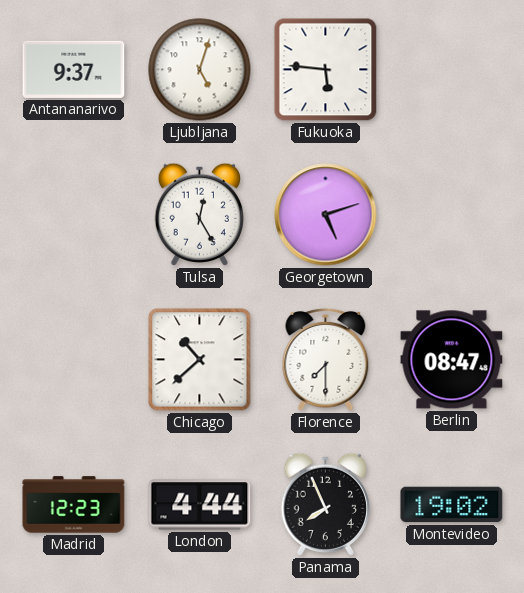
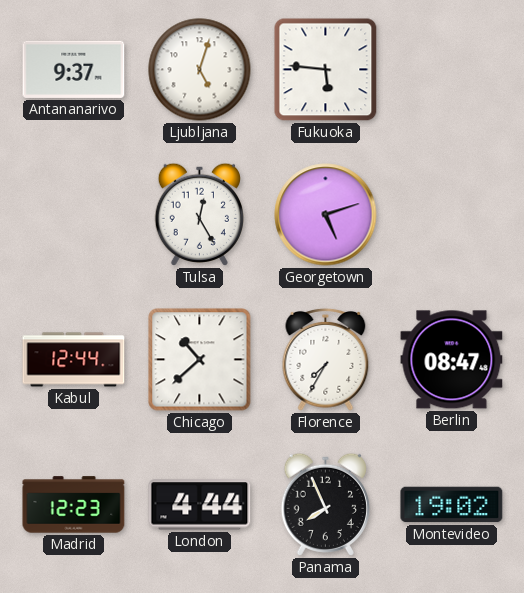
Kabul: none -> 12:44 (74, 360)
Florence: 7:30 -> 7:35 (326, 359)
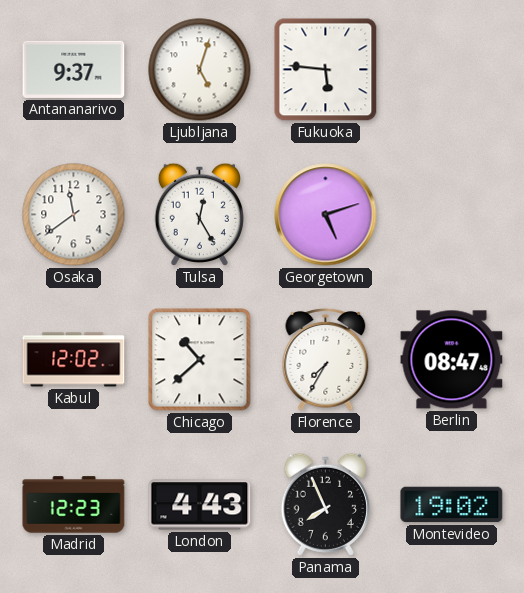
Osaka: none -> 11:39 (74, 215)
Kabul: 12:44 -> 12:02 (74, 360)
London: 4:44 -> 4:43 (200, 505)
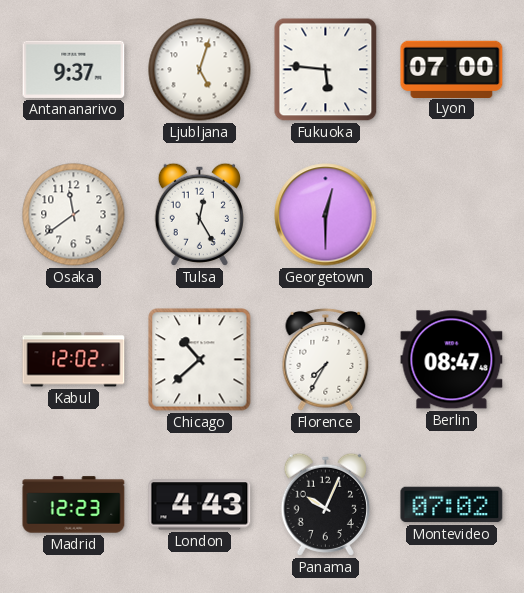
Lyon: none -> 07:00 (452, 69)
Georgetown: 5:12 -> 12:30 (326, 215)
Panama: 7:56 -> 10:04 (325, 504)
Montevideo: 19:02 -> 07:02 (452, 505)
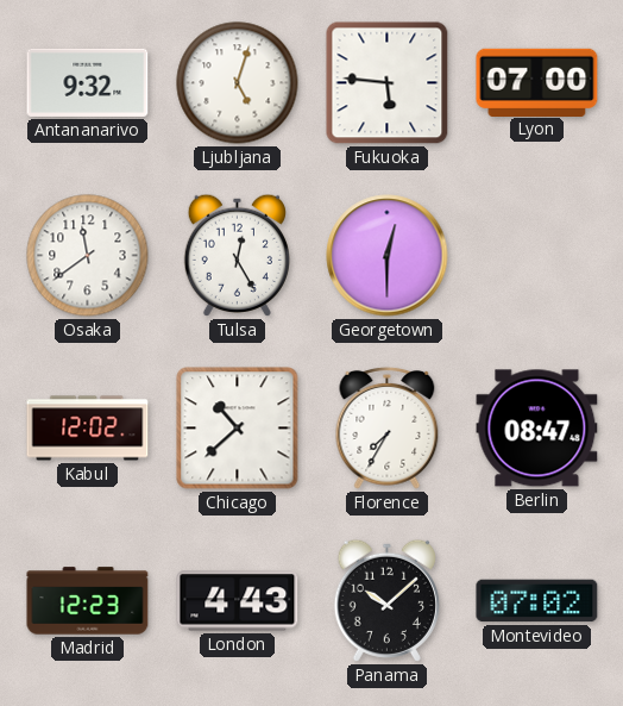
Antananarivo: 9:37 -> 9:32 (88, 82)
Panama: 10:04 -> 10:08 (386, 600)
